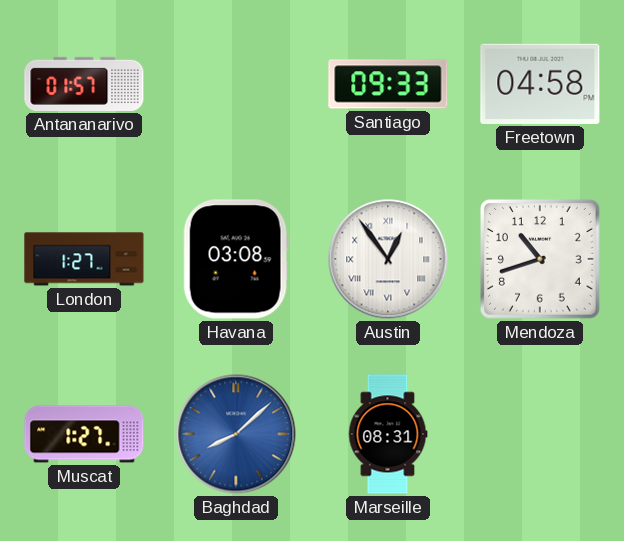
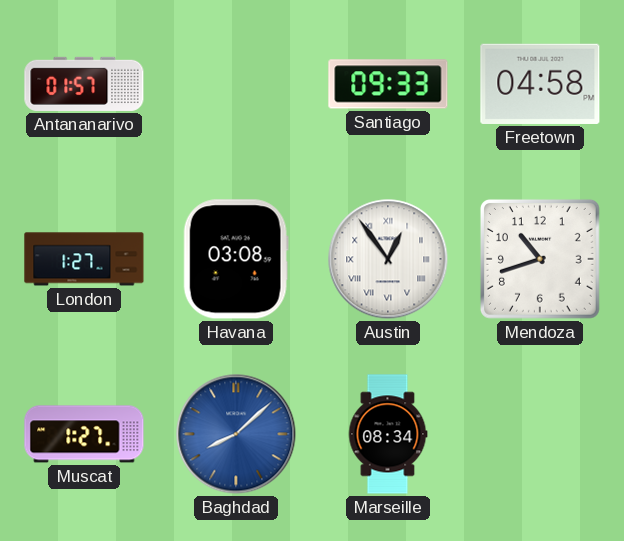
Marseille: 08:31 -> 08:34 (388, 434)
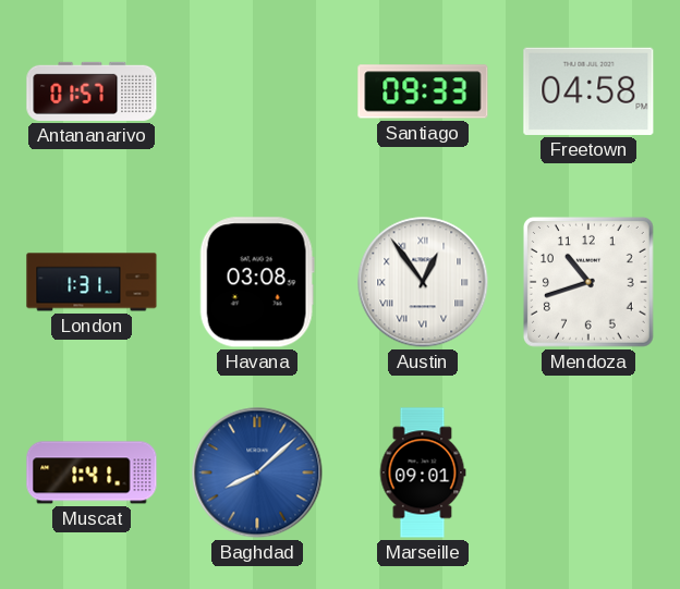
London: 1:27 -> 1:31 (92, 282)
Muscat: 1:27 -> 1:41 (92, 473)
Marseille: 08:34 -> 09:01 (423, 473)
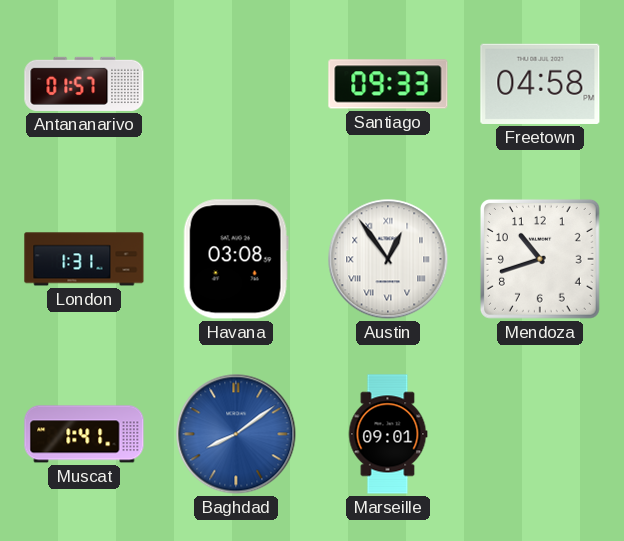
Baghdad: 8:08 -> 8:09 (236, 434)
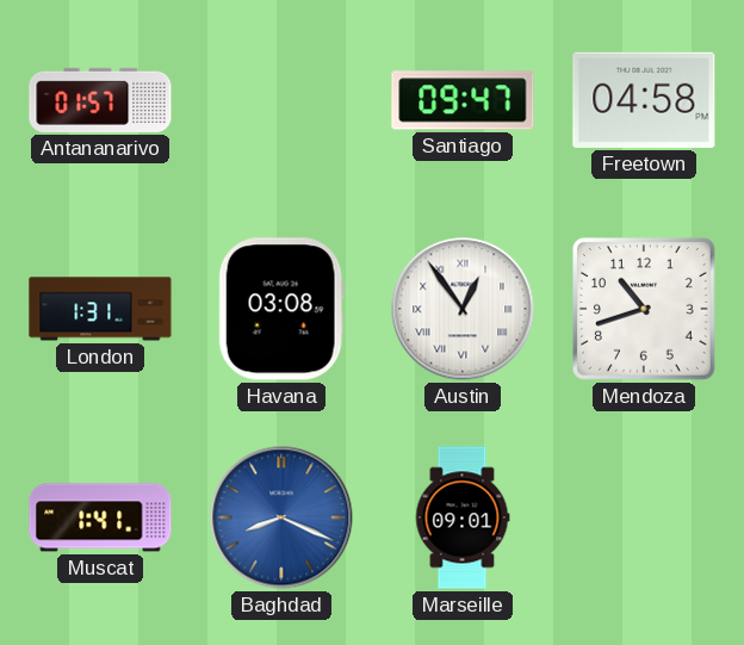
Santiago: 09:33 -> 09:47 (463, 100)
Baghdad: 8:09 -> 8:19 (281, 517)
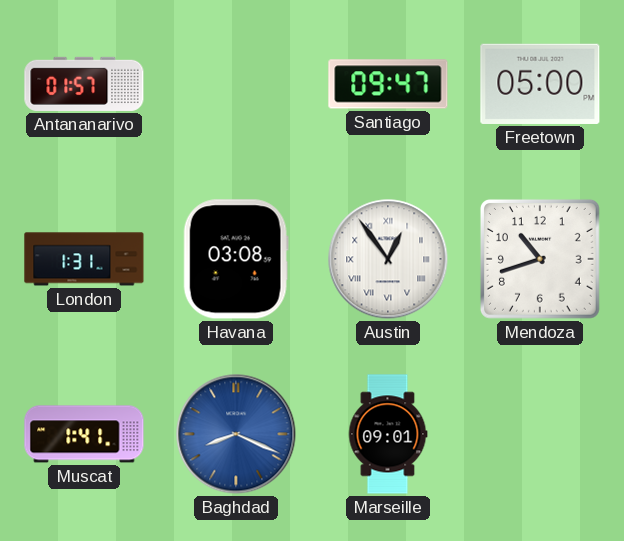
Freetown: 04:58 -> 05:00 (540, 84)
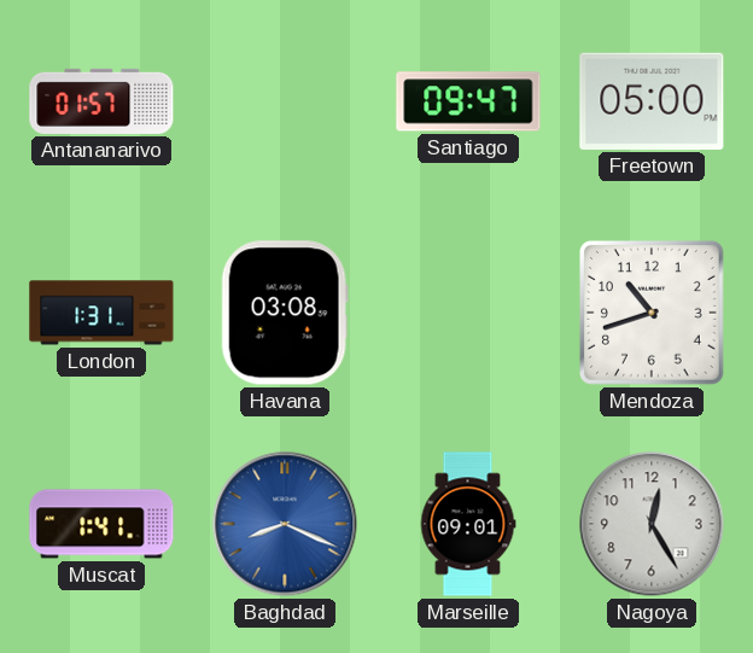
Austin: 12:54 -> none (388, 259)
Nagoya: none -> 12:25 (652, 524)
